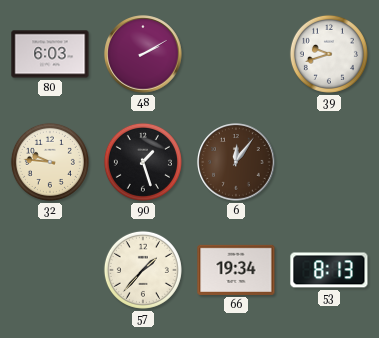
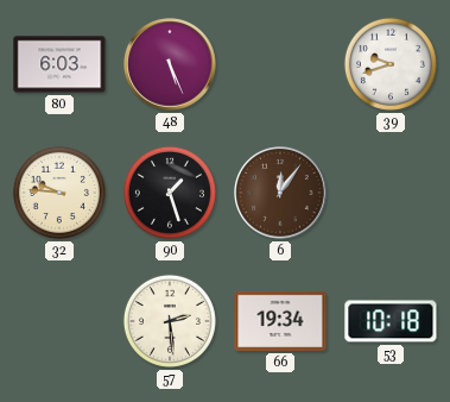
48: 2:10 -> 5:26 (170, 64)
57: 1:37 -> 2:29 (170, 321)
53: 8:13 -> 10:18 (391, 321)
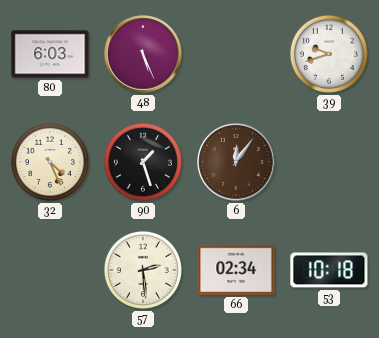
32: 9:46 -> 4:26 (50, 162)
66: 19:34 -> 02:34 (236, 270)
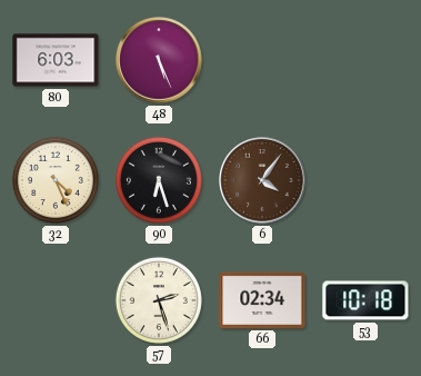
39: 9:42 -> none (329, 54)
90: 1:27 -> 6:27 (159, 180)
6: 12:06 -> 4:06 (262, 180)
57: 2:29 -> 2:27 (159, 300)
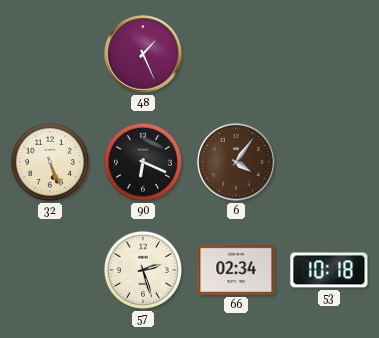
80: 6:03 -> none (56, 60)
48: 5:26 -> 1:26 (143, 54)
32: 4:26 -> 5:26 (50, 162)
90: 6:27 -> 6:19 (143, 162)
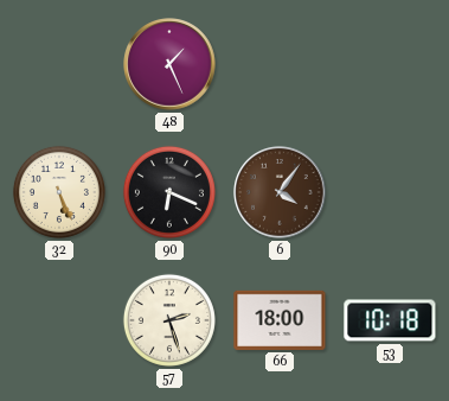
66: 02:34 -> 18:00 (280, 320)
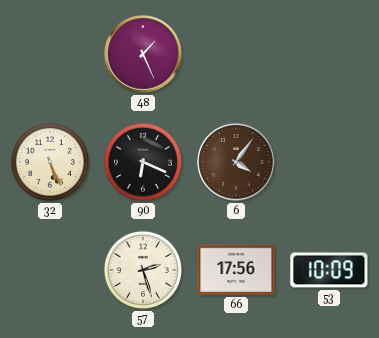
66: 18:00 -> 17:56 (236, 270)
53: 10:18 -> 10:09 (329, 270)
